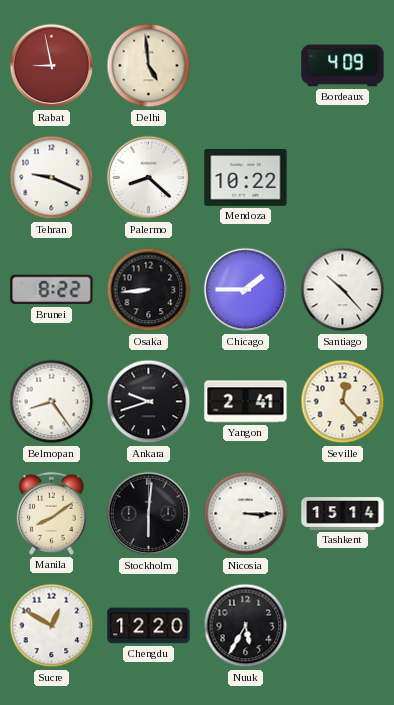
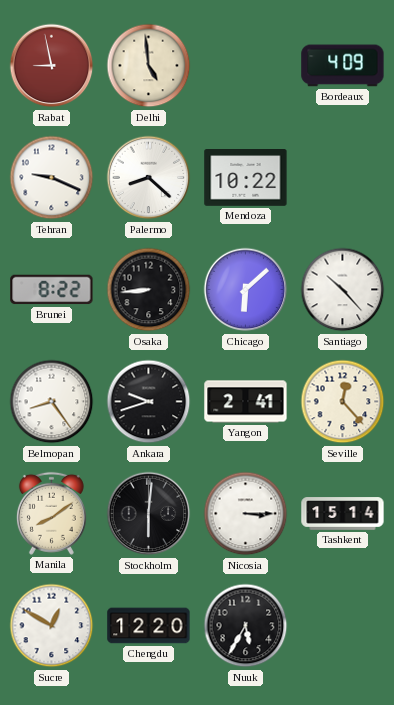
Chicago: 1:45 -> 6:08 (246, 290)
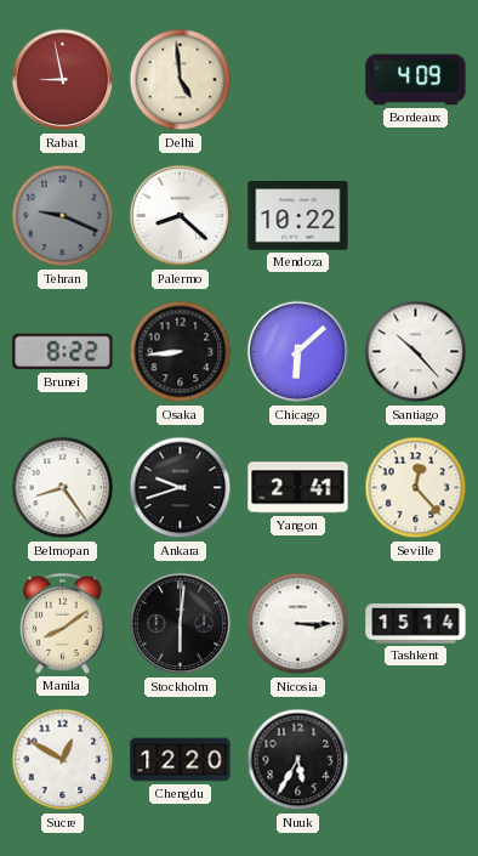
Tehran dial: white -> grey (63, 216)
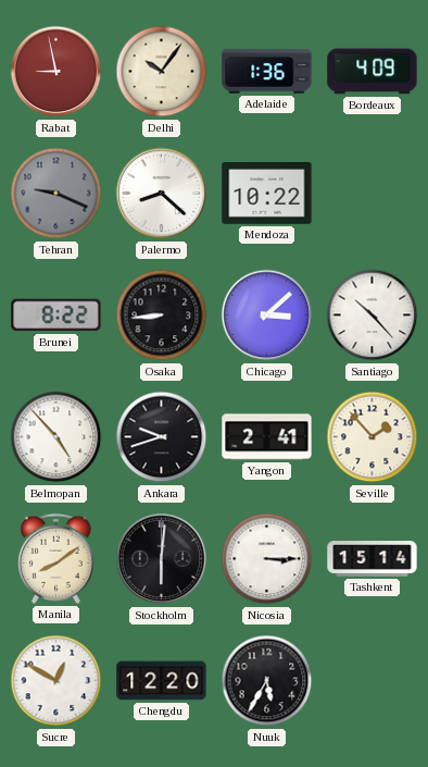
Delhi: 4:59 -> 10:06 (162, 72)
Adelaide: none -> 1:36 (267, 72)
Chicago: 6:08 -> 3:08 (267, 316)
Belmopan: 8:24 -> 4:53 (56, 437)
Seville: 12:23 -> 1:53 (373, 437)
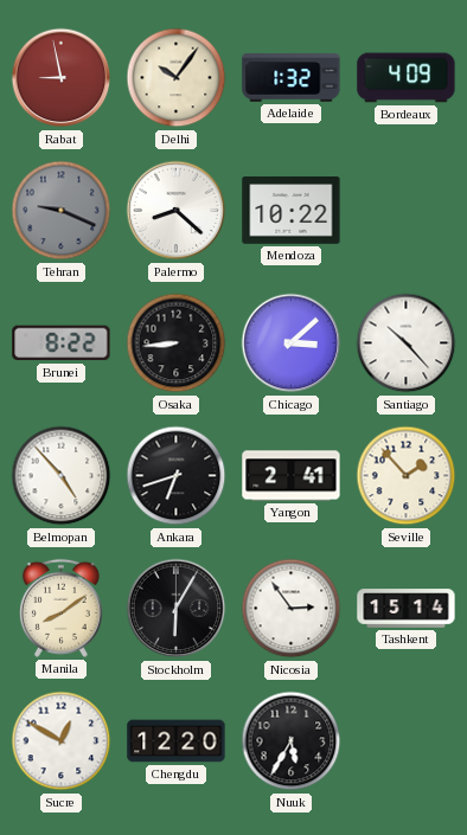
Adelaide: 1:36 -> 1:32 (292, 78)
Ankara: 9:42 -> 6:42 (177, 476)
Stockholm: 6:01 -> 6:05 (177, 609)
Nicosia: 3:15 -> 2:54 (292, 609)
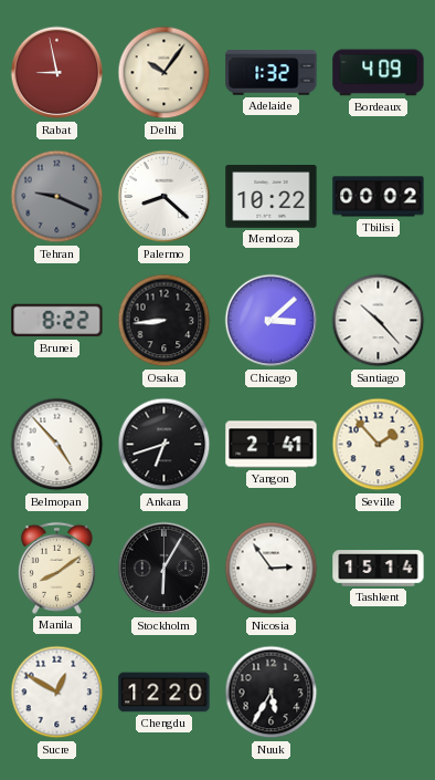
Tbilisi: none -> 00:02 (379, 197)
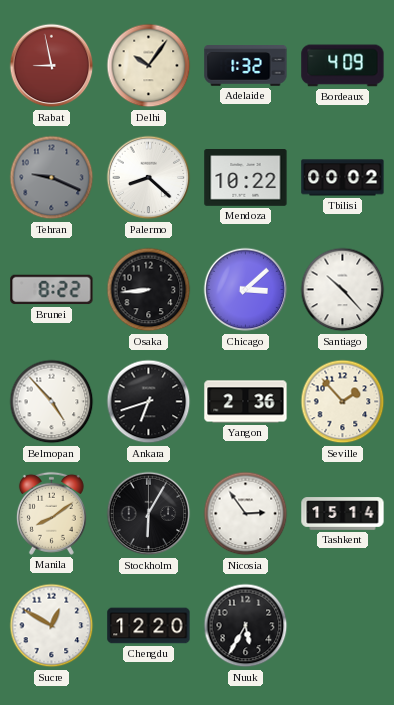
Yangon: 2:41 -> 2:36 (246, 402)
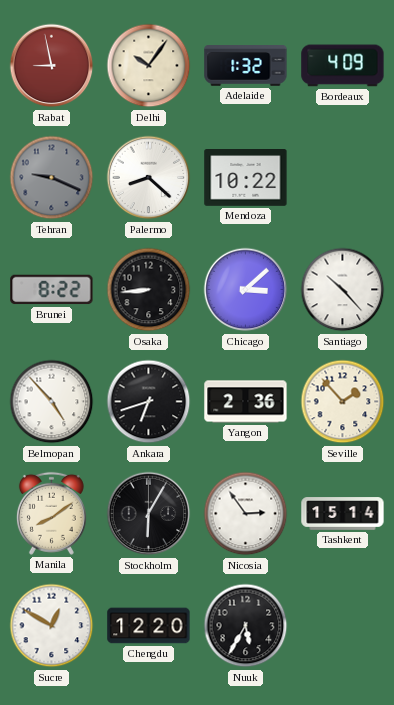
Tbilisi: 00:02 -> none (343, 178)
